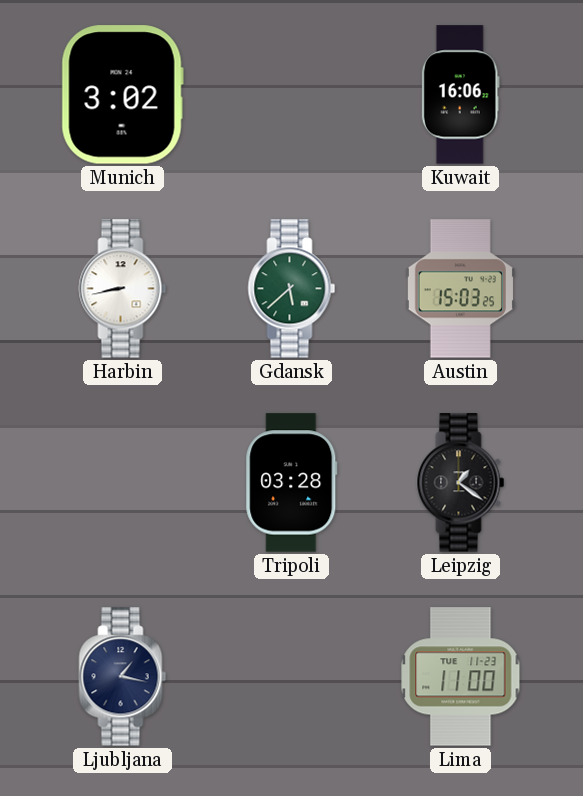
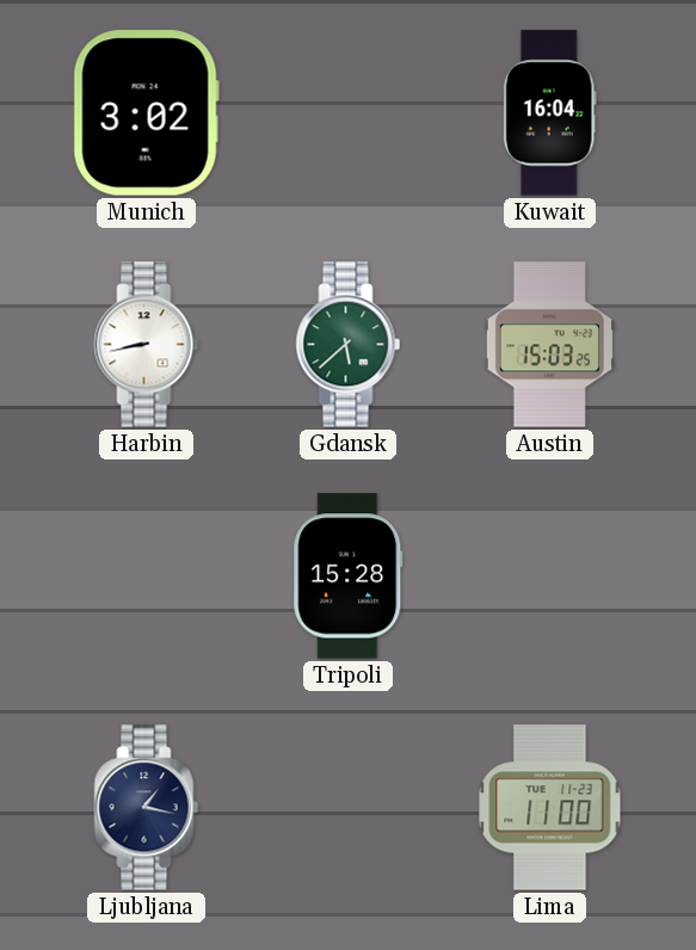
Kuwait: 16:06 -> 16:04 (549, 113)
Tripoli: 03:28 -> 15:28 (349, 576)
Leipzig: 1:21 -> none (461, 483)
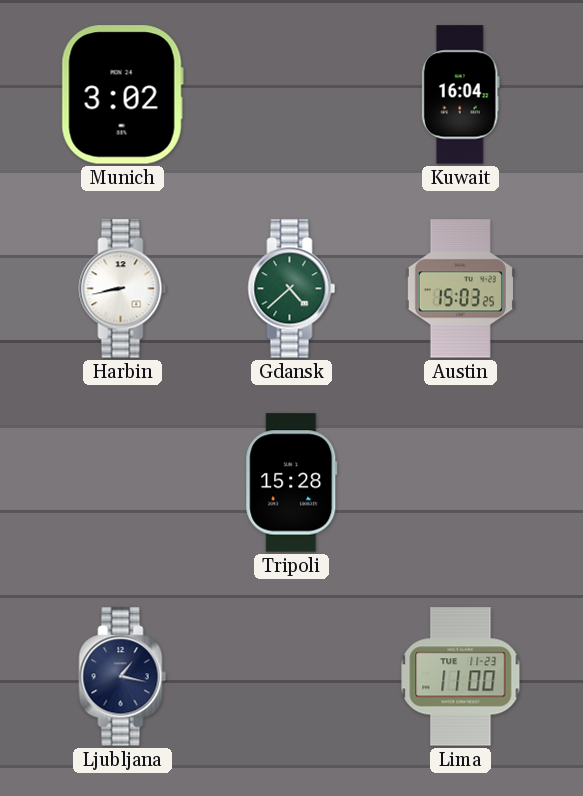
Gdansk: 5:38 -> 4:38 (292, 289)
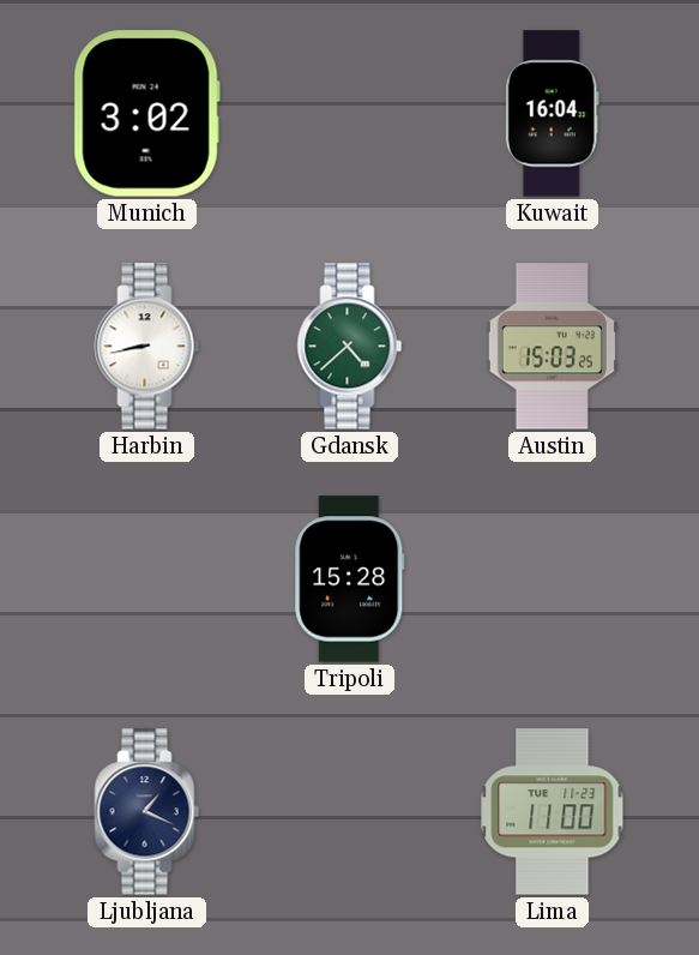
Ljubljana: 1:17 -> 1:19 (147, 812)
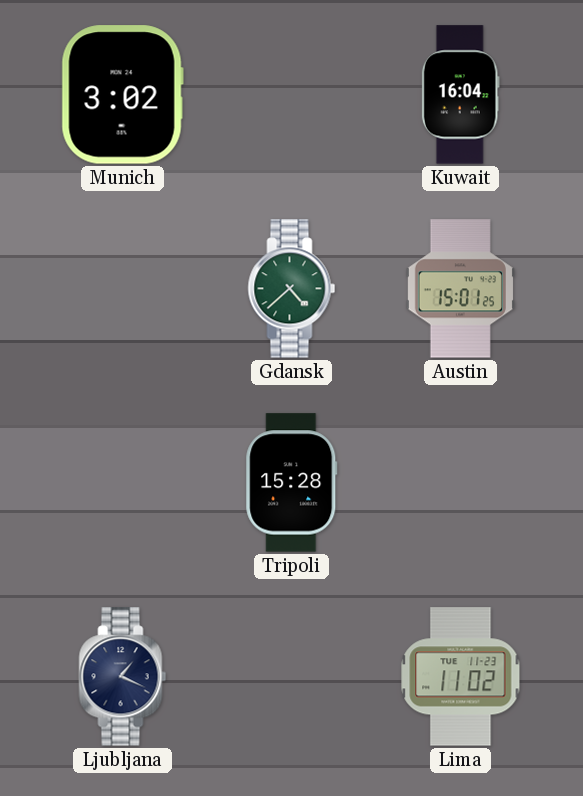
Harbin: 8:43 -> none (147, 347)
Austin: 15:03 -> 15:01 (460, 289)
Lima: 11:00 -> 11:02 (461, 677)
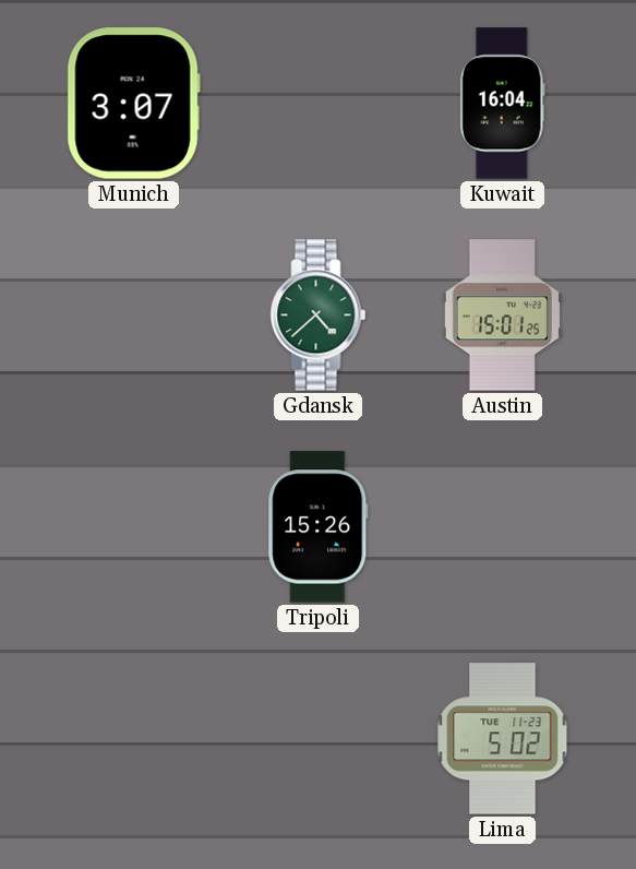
Munich: 3:02 -> 3:07 (133, 104)
Tripoli: 15:28 -> 15:26 (319, 527)
Ljubljana: 1:19 -> none (123, 677)
Lima: 11:02 -> 5:02 (503, 739)
